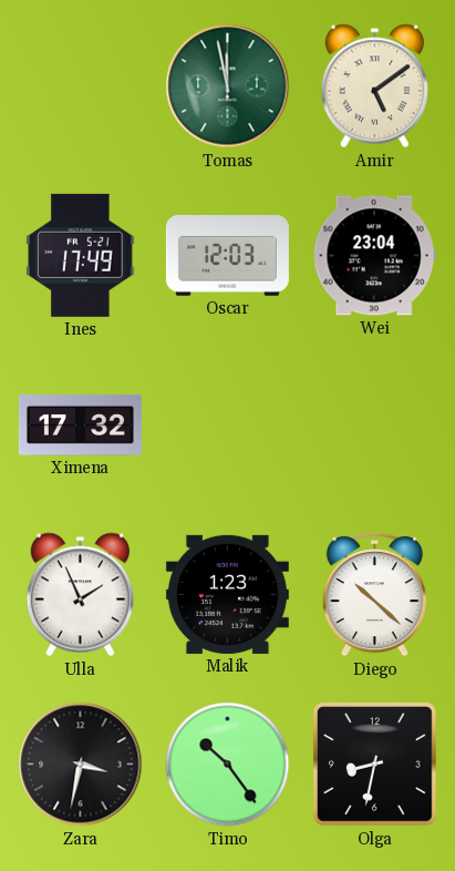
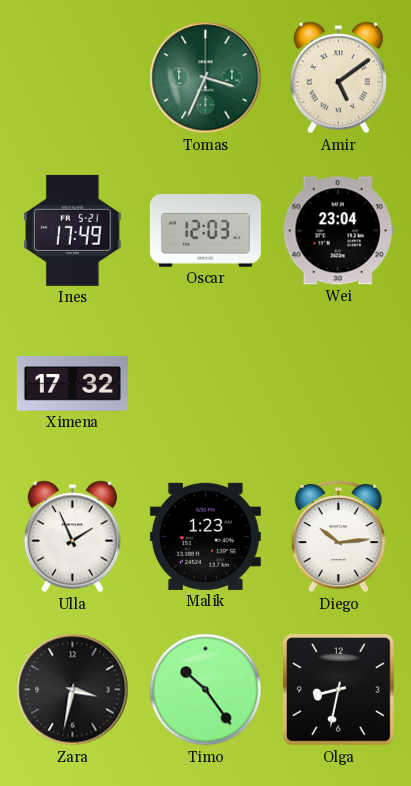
Tomas: 11:58 -> 3:34 (206, 78)
Diego: 10:22 -> 10:14 (338, 537)
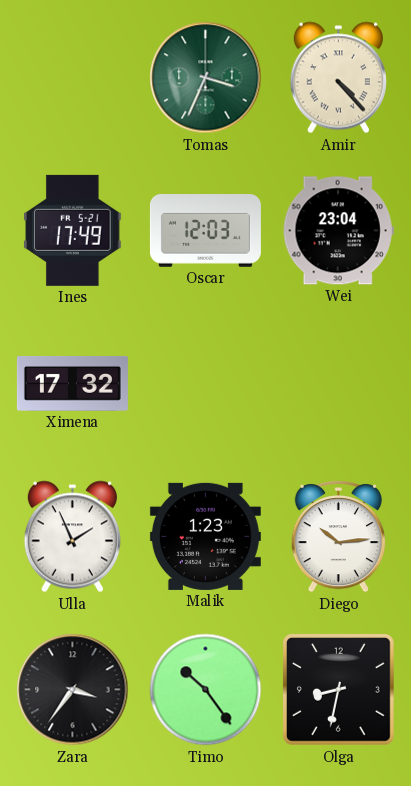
Amir: 5:09 -> 4:23 (338, 78)
Zara: 3:32 -> 3:36 (73, 690)
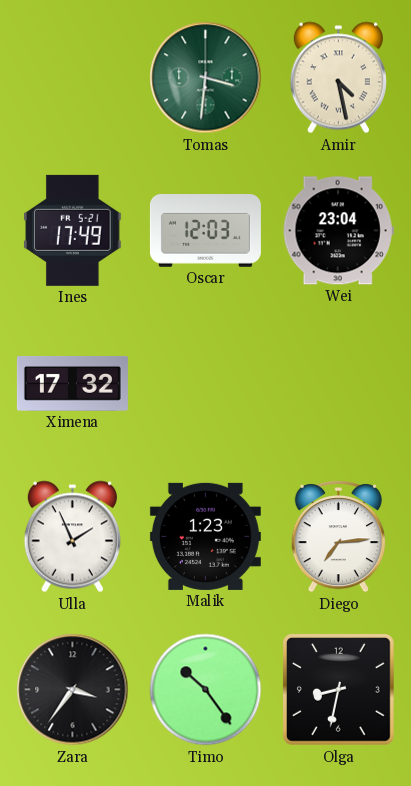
Tomas: 3:34 -> 3:31 (206, 78)
Amir: 4:23 -> 4:28 (338, 78)
Diego: 10:14 -> 7:14 (338, 537)
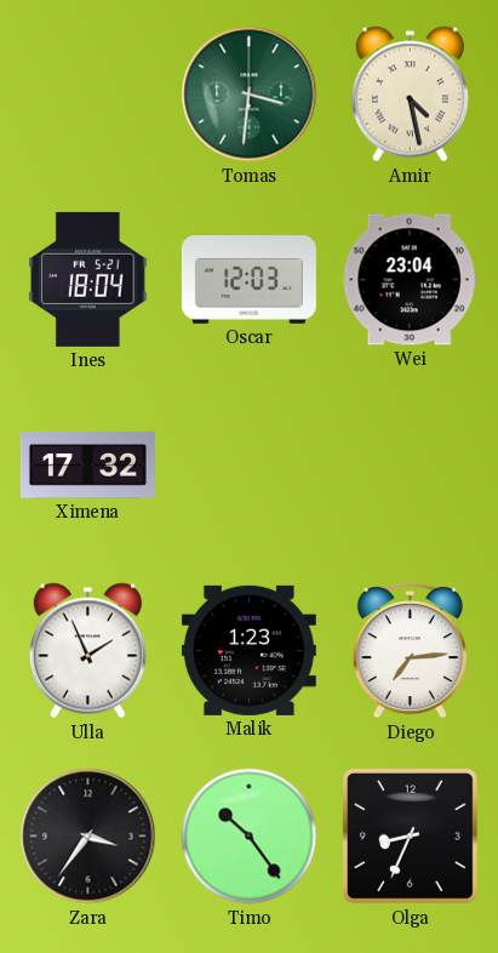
Ines: 17:49 -> 18:04 (88, 279)
Olga: 8:32 -> 8:34 (410, 835)
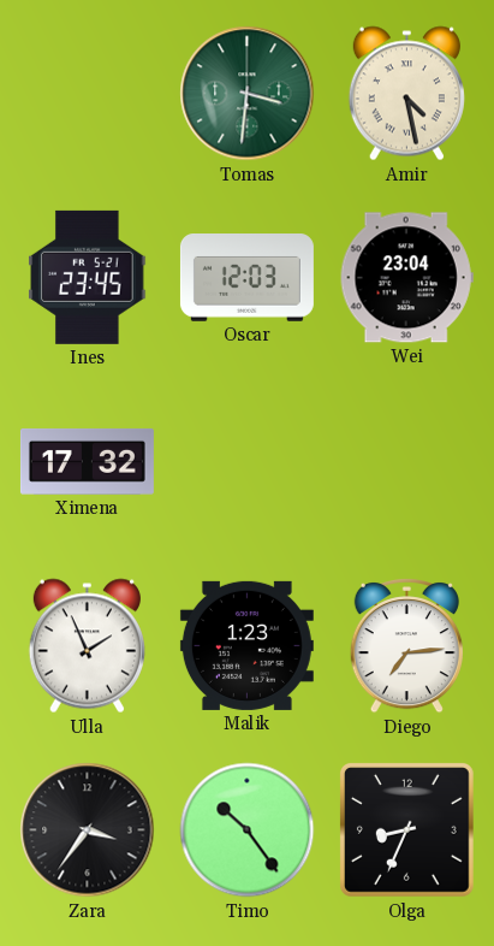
Ines: 18:04 -> 23:45 (88, 277)
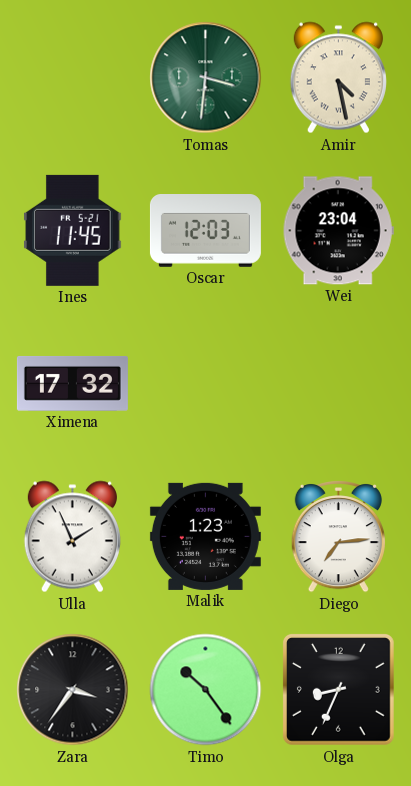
Ines: 23:45 -> 11:45 (73, 230)
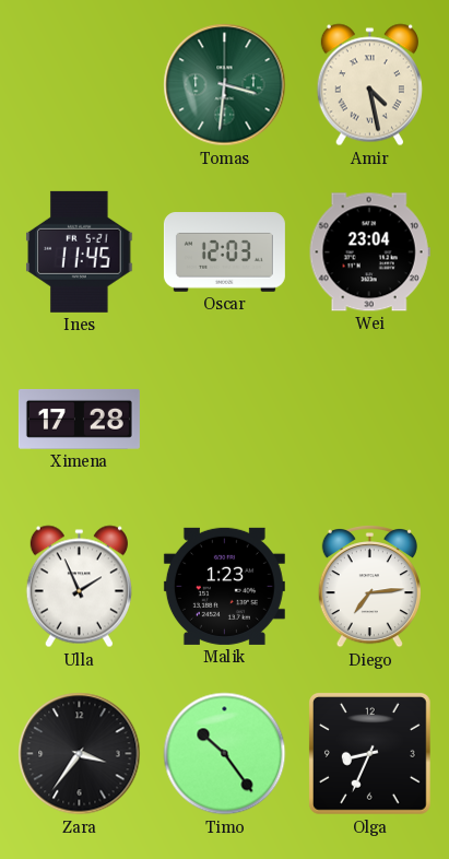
Ximena: 17:32 -> 17:28 (79, 419)
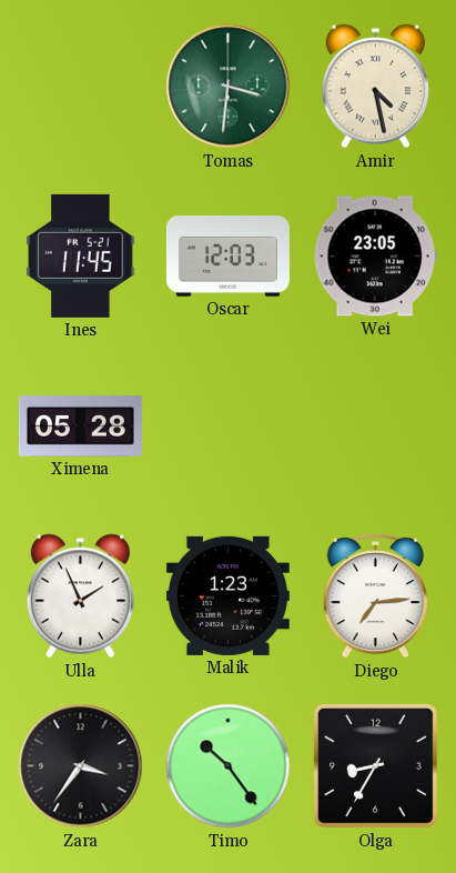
Wei: 23:04 -> 23:05 (375, 257)
Ximena: 17:28 -> 05:28 (80, 425)
Olga: 8:34 -> 8:35 (375, 765)
